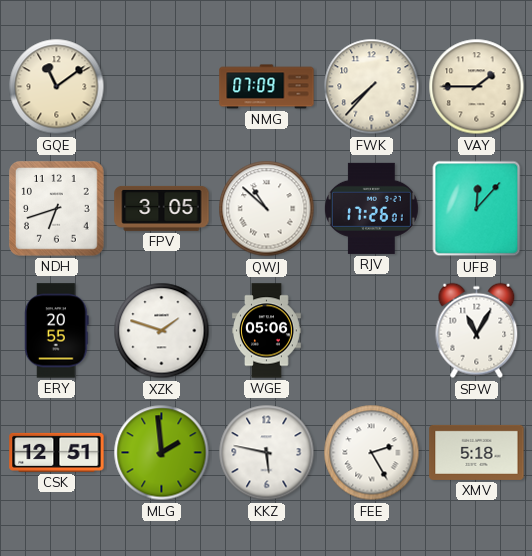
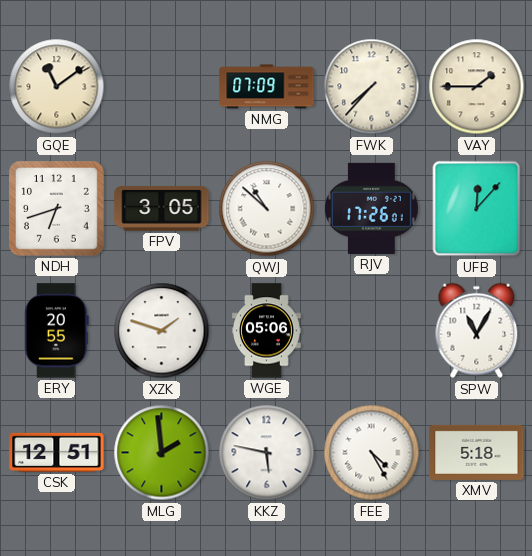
FEE: 2:25 -> 4:25 (372, 453)
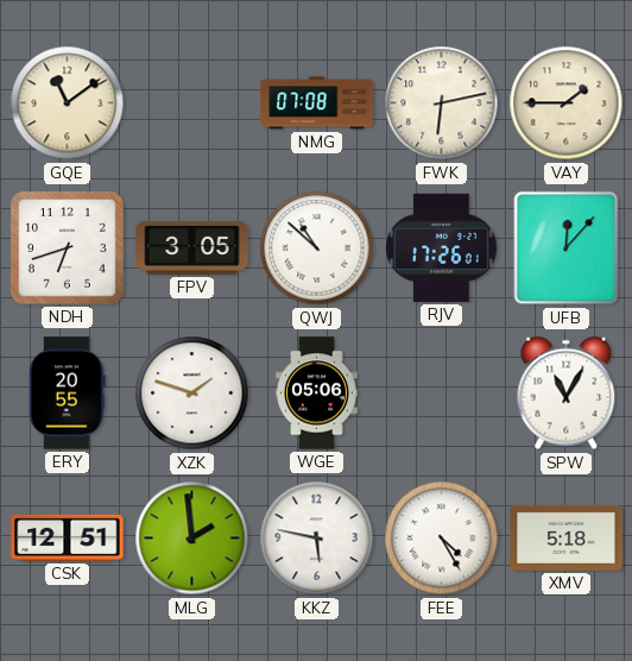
NMG: 07:09 -> 07:08 (317, 103)
FWK: 7:37 -> 6:13 (442, 103)
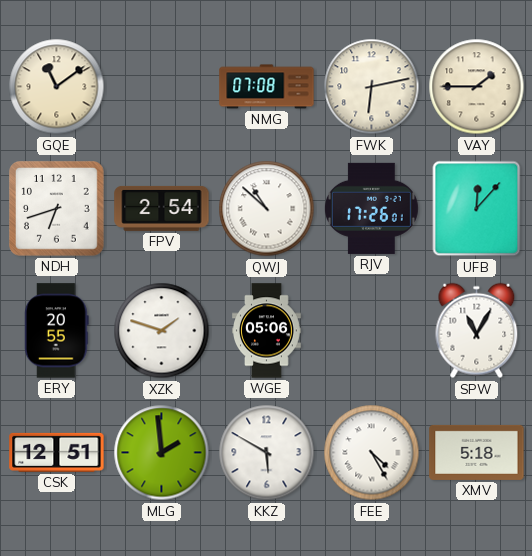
FPV: 3:05 -> 2:54 (162, 208)
KKZ: 5:47 -> 5:50 (267, 453)
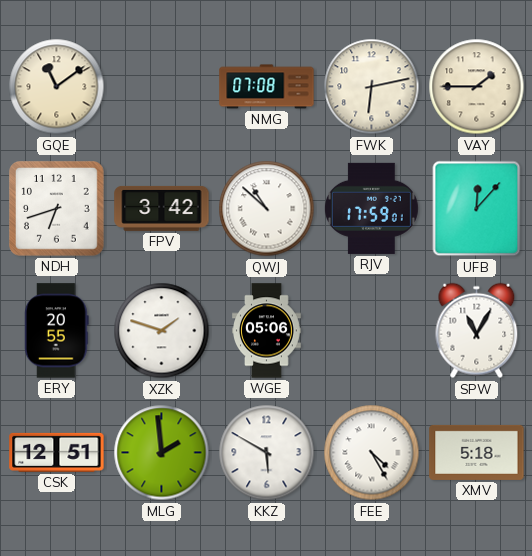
FPV: 2:54 -> 3:42 (162, 208)
RJV: 17:26 -> 17:59 (371, 208)
